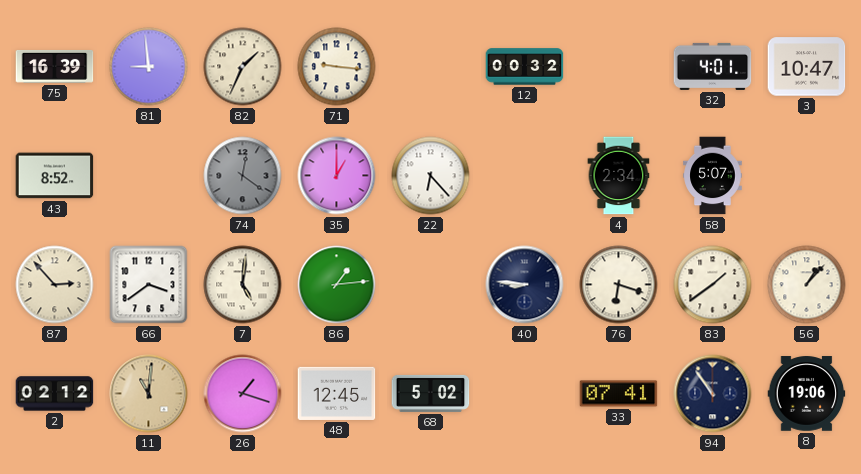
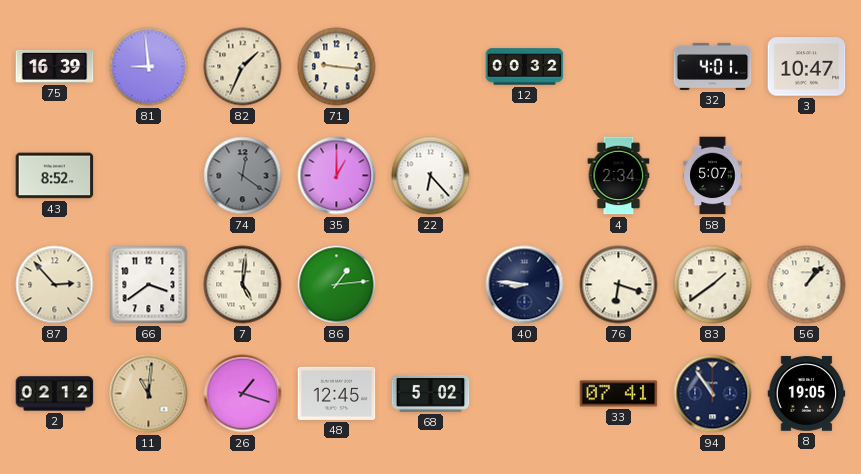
8: 19:06 -> 19:05 (807, 394)
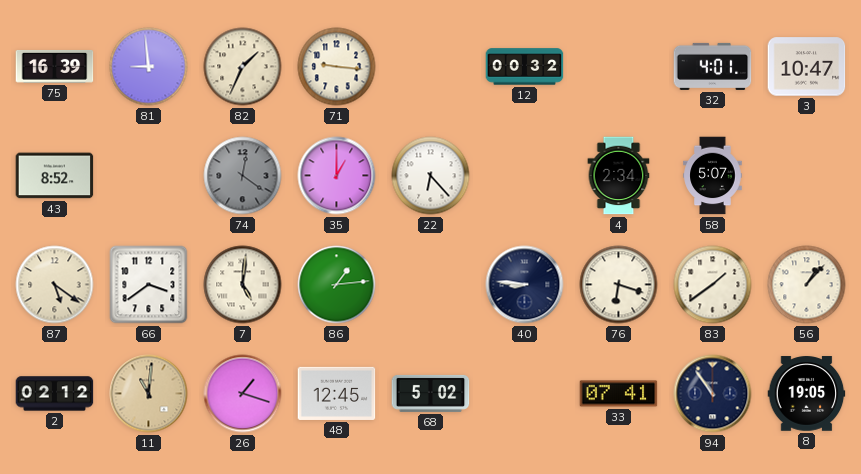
87: 2:53 -> 5:21 (55, 285)
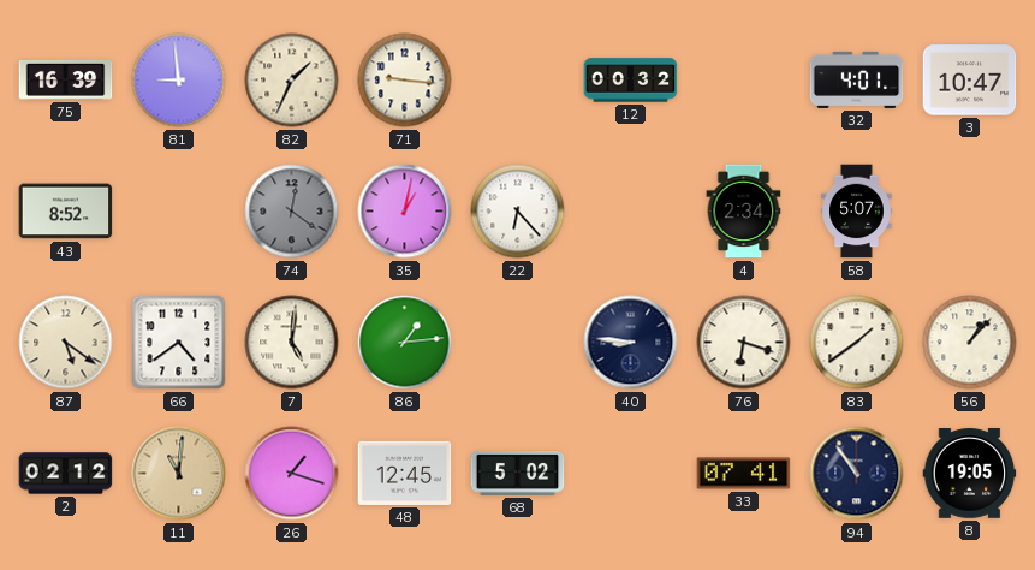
35: 1:00 -> 1:02 (405, 212)
66: 3:39 -> 4:39 (179, 343)
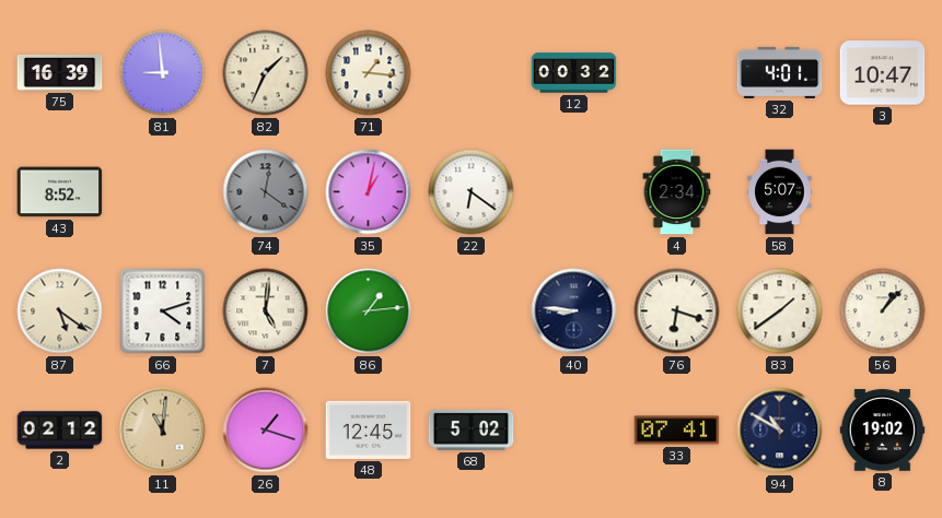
71: 9:16 -> 1:16 (369, 73)
22: 6:23 -> 6:21 (472, 192)
66: 4:39 -> 4:12 (163, 311)
94: 10:54 -> 10:50 (780, 431)
8: 19:05 -> 19:02 (883, 431)
